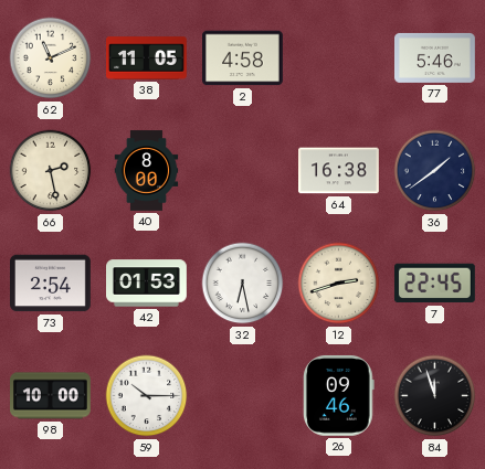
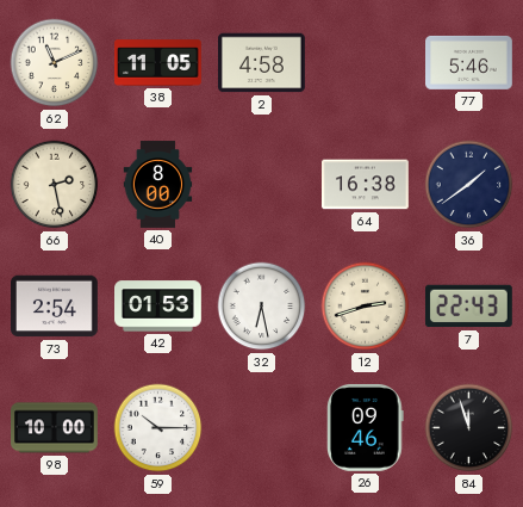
7: 22:45 -> 22:43 (468, 307)
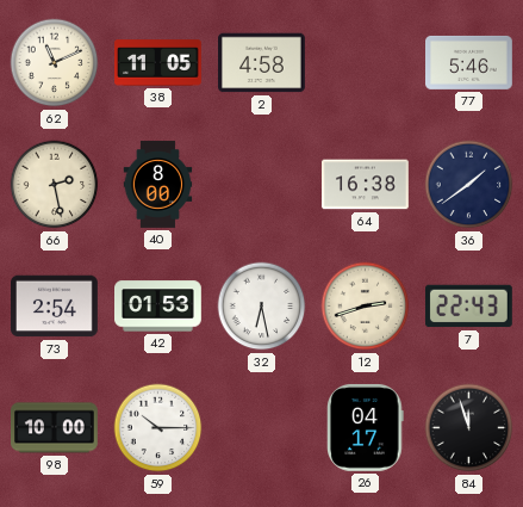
26: 09:46 -> 04:17 (366, 427)
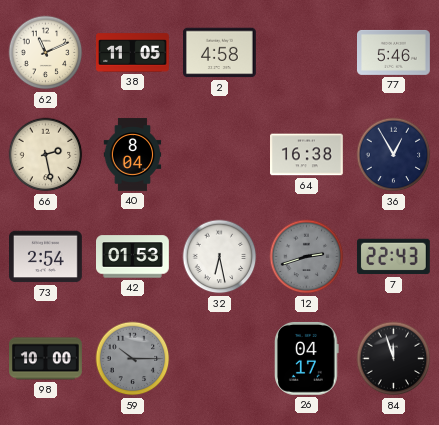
40: 8:00 -> 8:04 (133, 155)
36: 1:39 -> 12:55 (394, 155)
12 dial: cream -> grey (307, 257)
59 dial: white -> grey (133, 359)
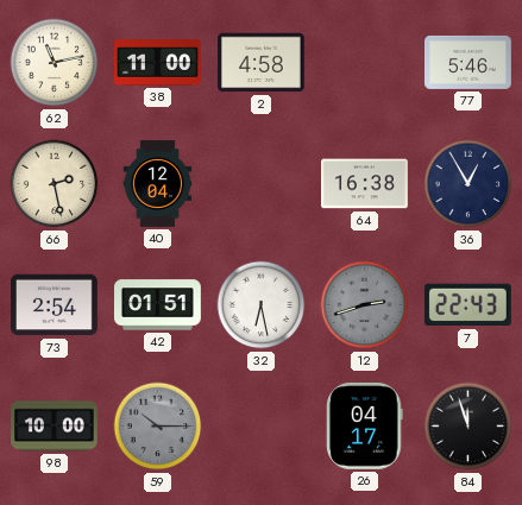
62: 11:11 -> 11:13 (55, 63)
38: 11:05 -> 11:00 (158, 63)
40: 8:04 -> 12:04 (158, 184)
42: 01:53 -> 01:51 (158, 305)
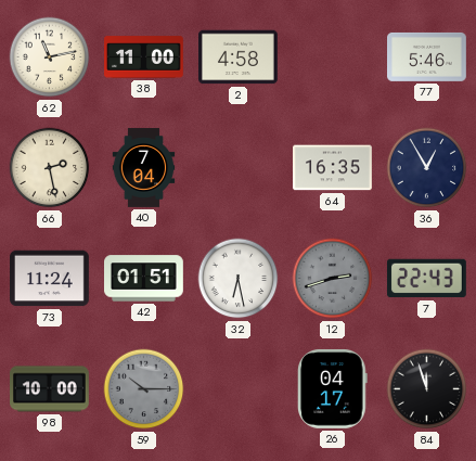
40: 12:04 -> 7:04 (144, 168)
64: 16:38 -> 16:35 (333, 168)
73: 2:54 -> 11:24 (50, 279)
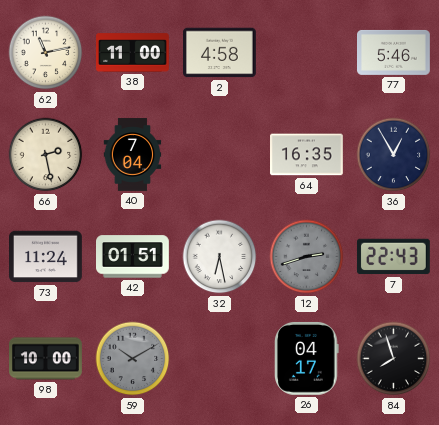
59: 10:15 -> 10:10 (133, 359)
84: 11:57 -> 7:57 (394, 359)
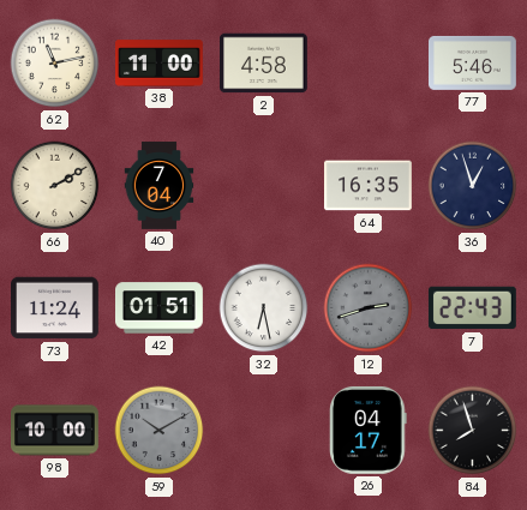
66: 2:28 -> 2:10 (55, 186)
36: 12:55 -> 12:57 (473, 186)
